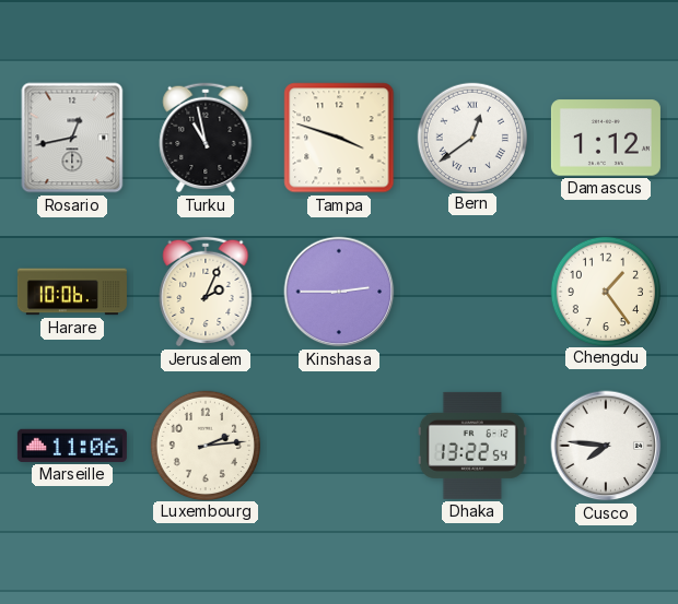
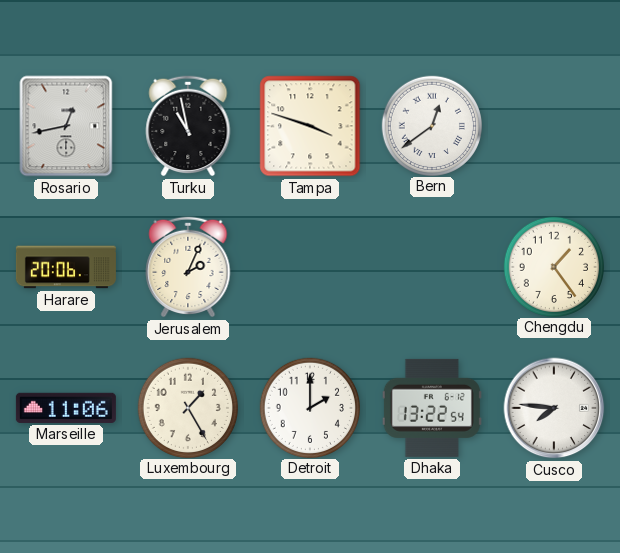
Damascus: 1:12 -> none (606, 138)
Harare: 10:06 -> 20:06 (66, 267)
Kinshasa: 2:45 -> none (339, 292)
Luxembourg: 2:14 -> 1:25 (187, 407)
Detroit: none -> 2:00 (309, 407)
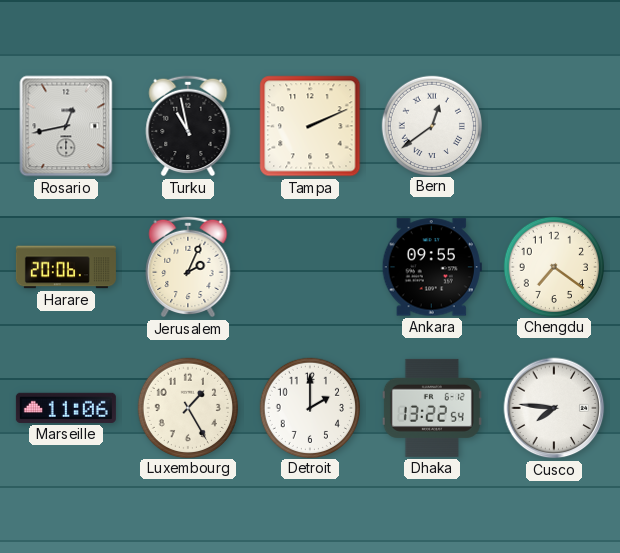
Tampa: 3:48 -> 2:11 (310, 126)
Ankara: none -> 09:55 (432, 267)
Chengdu: 1:24 -> 7:21 (553, 266)
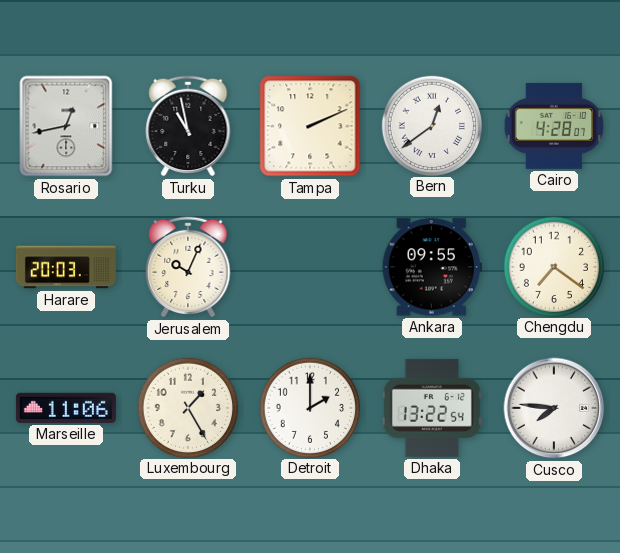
Cairo: none -> 4:28 (554, 126)
Harare: 20:06 -> 20:03 (66, 267)
Jerusalem: 2:04 -> 10:04 (188, 267)
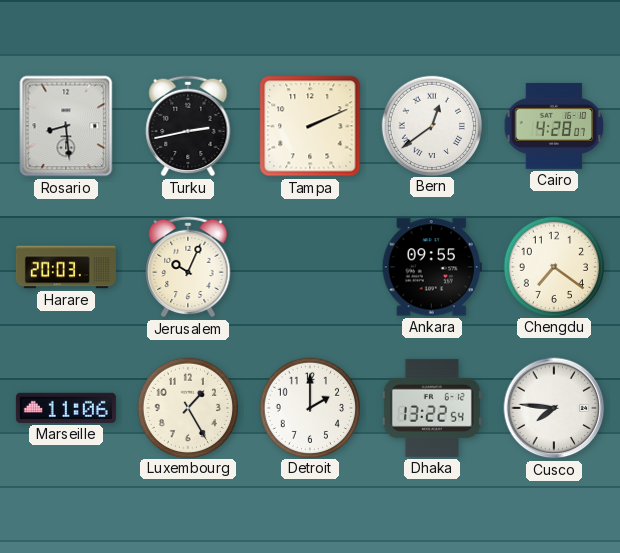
Rosario: 12:43 -> 8:29 (66, 126)
Turku: 10:58 -> 2:43 (188, 126)
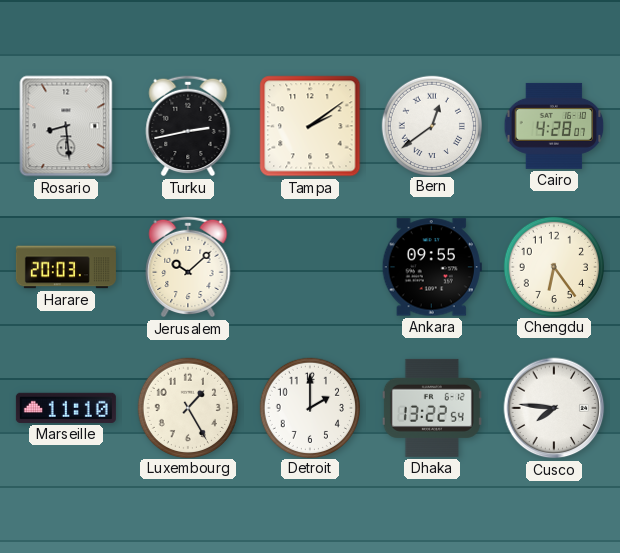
Tampa: 2:11 -> 2:09 (310, 126)
Jerusalem: 10:04 -> 10:08 (188, 267)
Chengdu: 7:21 -> 6:24 (553, 266)
Marseille: 11:06 -> 11:10 (66, 408)
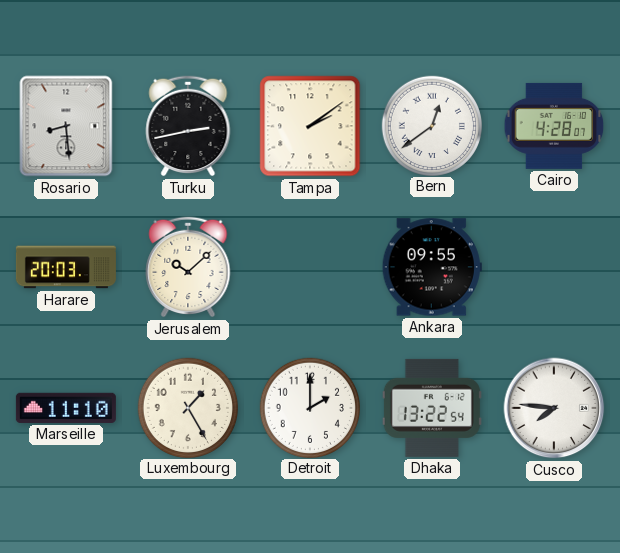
Chengdu: 6:24 -> none (553, 266)
